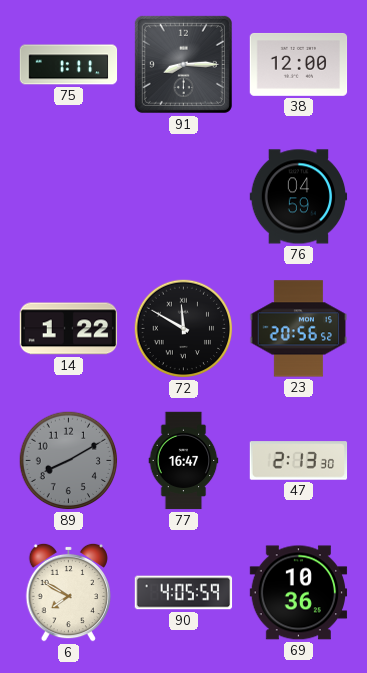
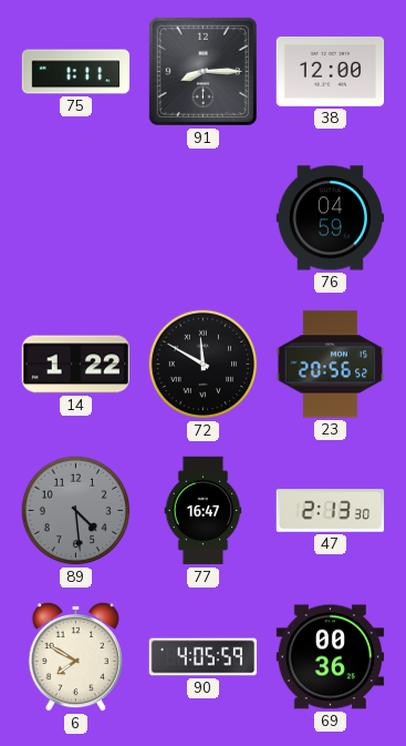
89: 8:10 -> 4:29 (76, 511)
69: 10:36 -> 00:36 (331, 657)
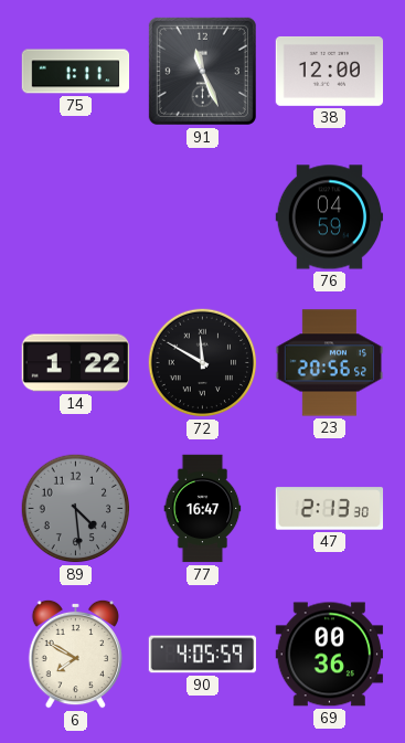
91: 8:15 -> 11:26 (202, 71)
